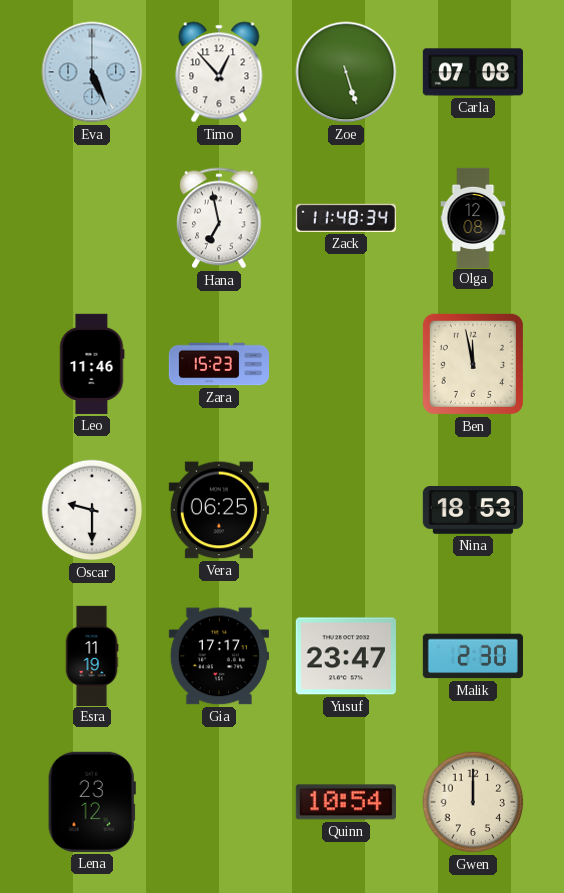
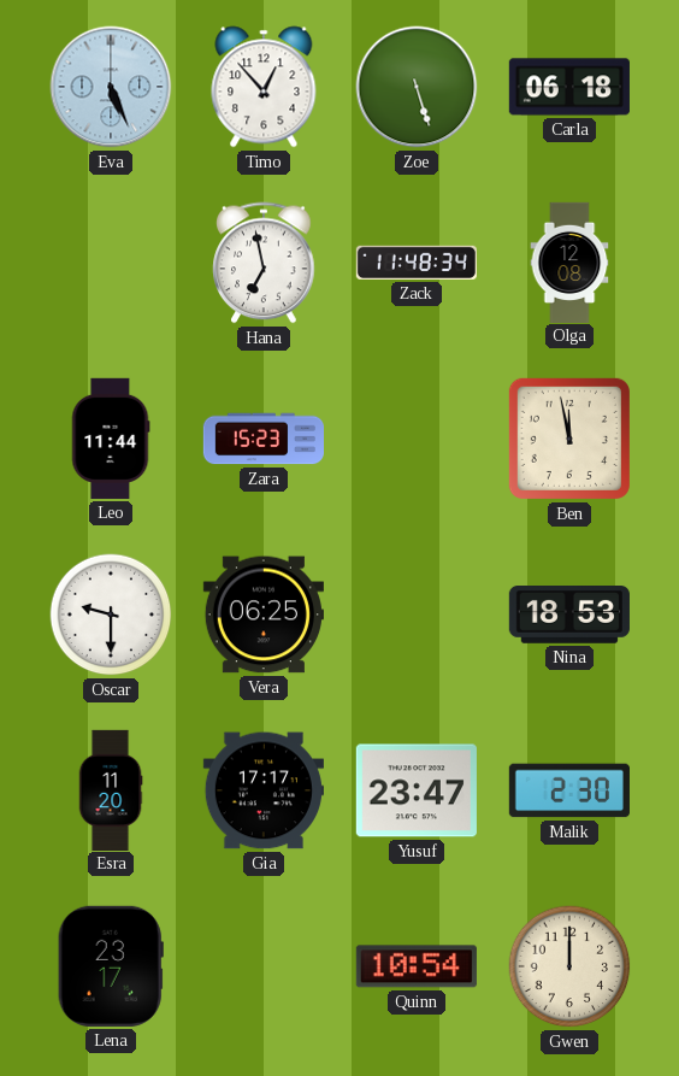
Carla: 07:08 -> 06:18 (569, 87)
Leo: 11:46 -> 11:44 (111, 439)
Esra: 11:19 -> 11:20 (111, 789)
Lena: 23:12 -> 23:17 (111, 966)
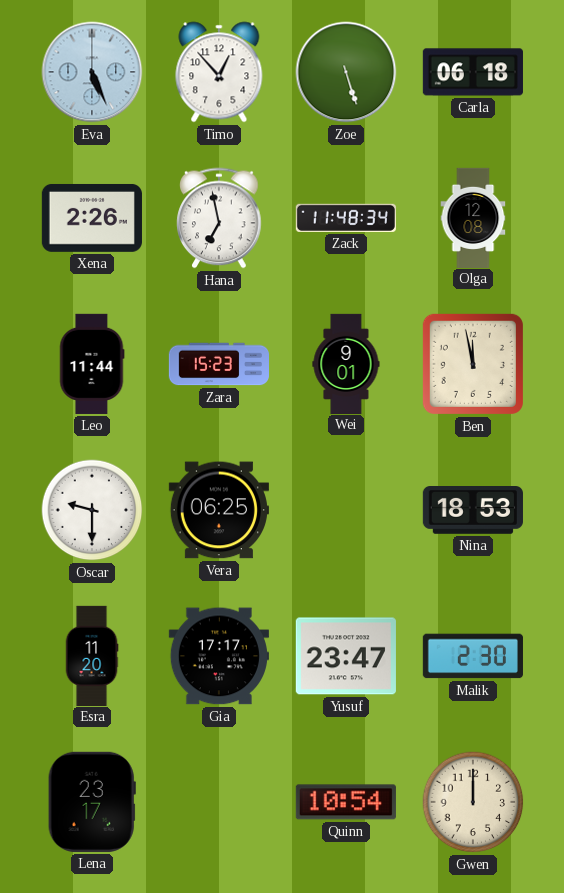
Xena: none -> 2:26 (92, 218)
Wei: none -> 9:01 (346, 363)
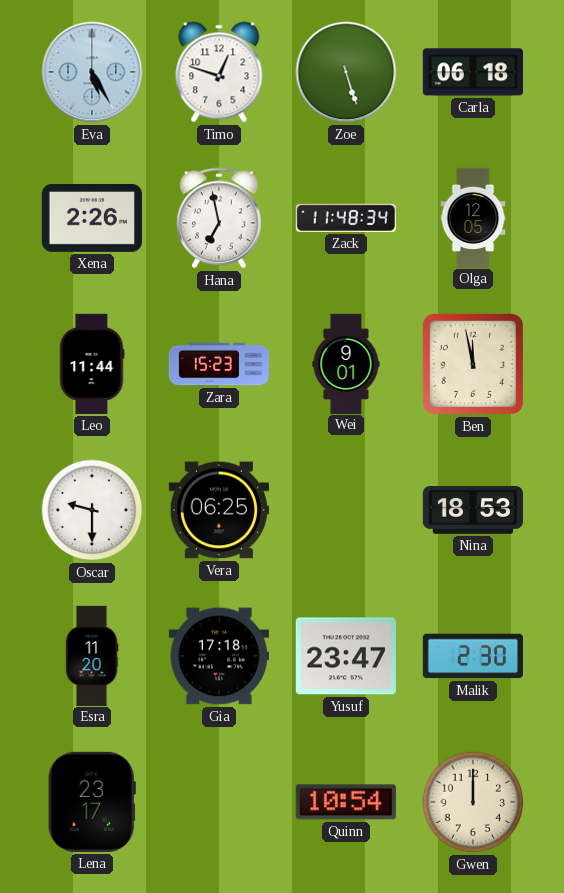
Eva: 5:26 -> 5:25 (92, 72)
Timo: 12:53 -> 12:48 (219, 72)
Olga: 12:08 -> 12:05 (473, 217)
Gia: 17:17 -> 17:18 (219, 656)
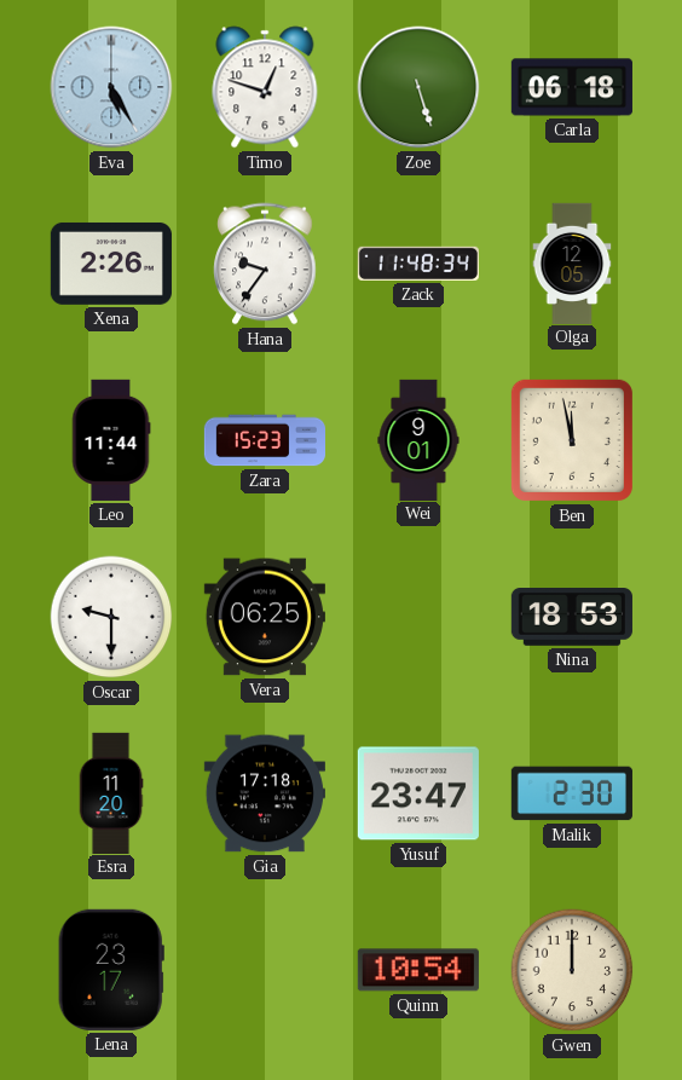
Hana: 6:58 -> 9:36 (265, 264)
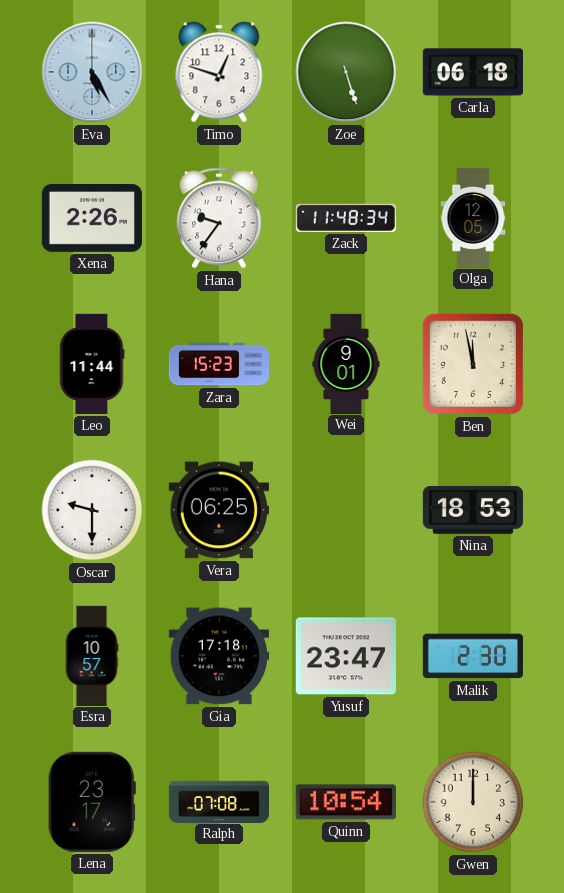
Esra: 11:20 -> 10:57 (92, 655)
Ralph: none -> 07:08 (218, 801)
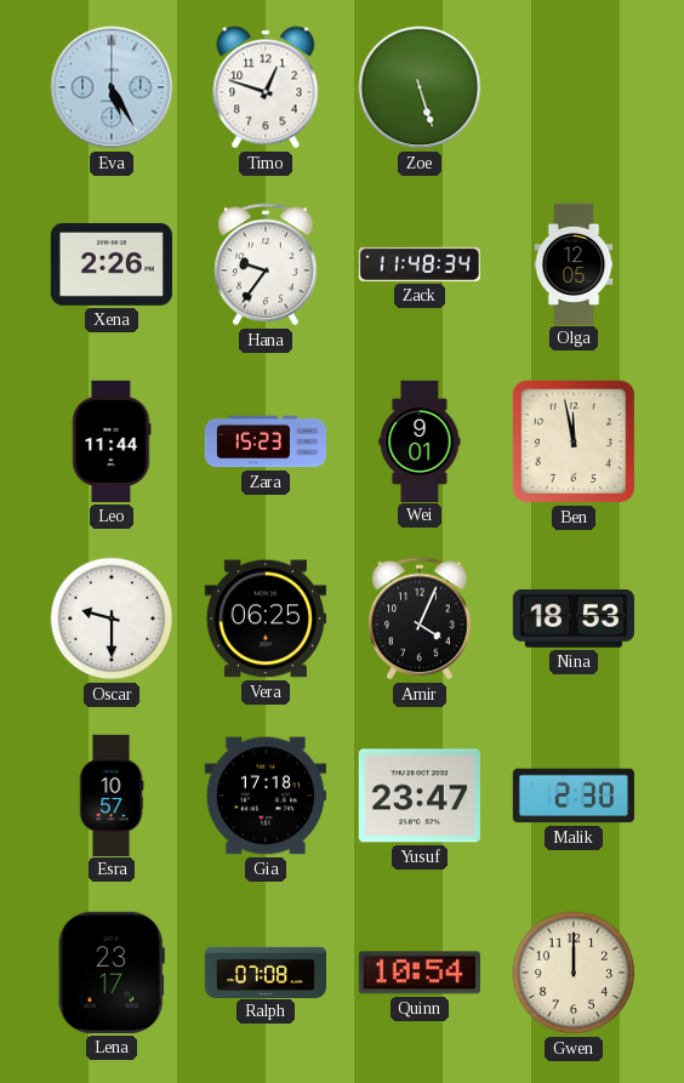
Carla: 06:18 -> none (473, 72)
Amir: none -> 4:04 (420, 619)
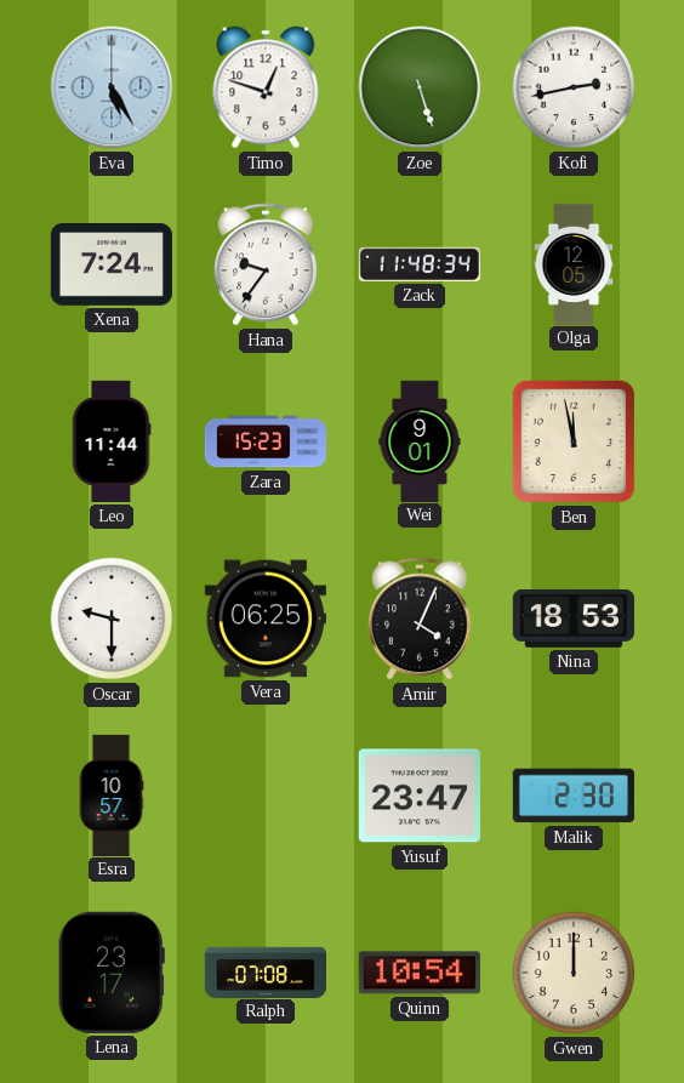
Kofi: none -> 2:43 (574, 87)
Xena: 2:26 -> 7:24 (112, 264)
Gia: 17:18 -> none (266, 796)
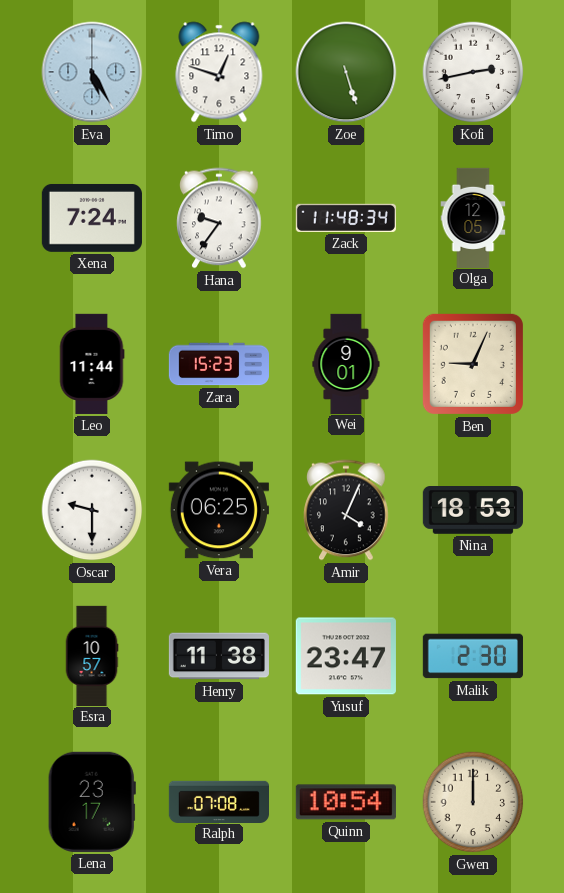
Ben: 11:58 -> 9:04 (473, 364)
Henry: none -> 11:38 (219, 656)
